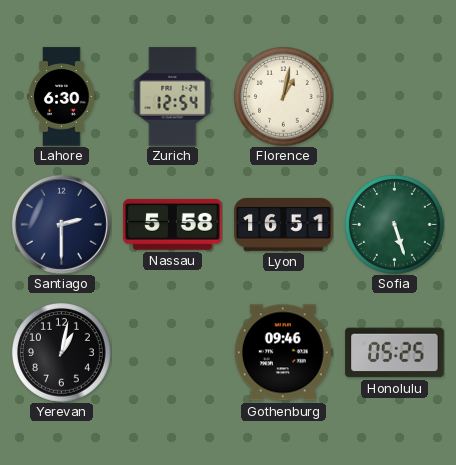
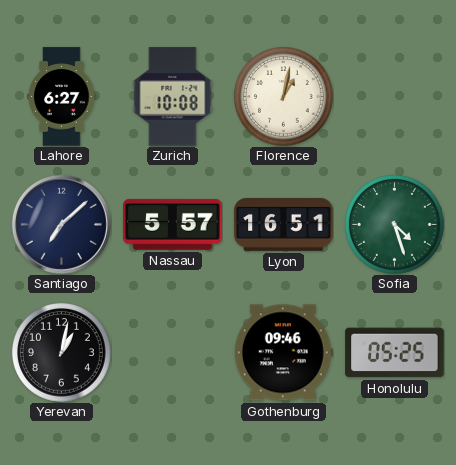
Lahore: 6:30 -> 6:27 (62, 97)
Zurich: 12:54 -> 10:08 (173, 97)
Santiago: 2:30 -> 7:08 (61, 224)
Nassau: 5:58 -> 5:57 (173, 224)
Sofia: 5:27 -> 4:27 (395, 225)
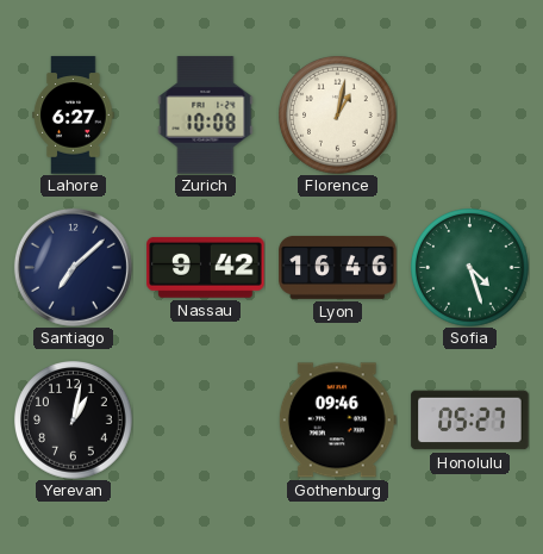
Nassau: 5:57 -> 9:42 (206, 267)
Lyon: 16:51 -> 16:46 (338, 267)
Honolulu: 05:25 -> 05:27 (470, 421)
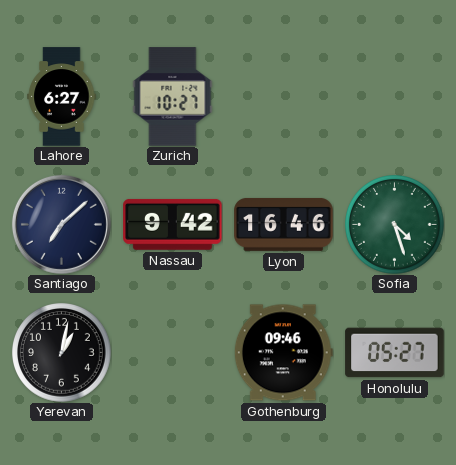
Zurich: 10:08 -> 10:27 (173, 97)
Florence: 1:02 -> none (338, 116)
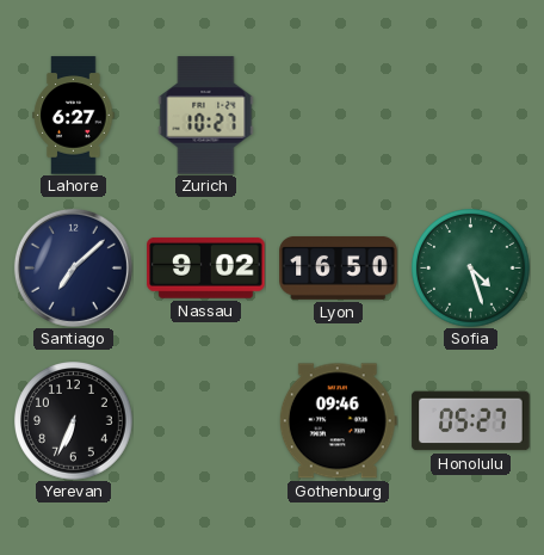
Nassau: 9:42 -> 9:02 (206, 267)
Lyon: 16:46 -> 16:50 (339, 267)
Yerevan: 1:02 -> 6:34 (74, 421)
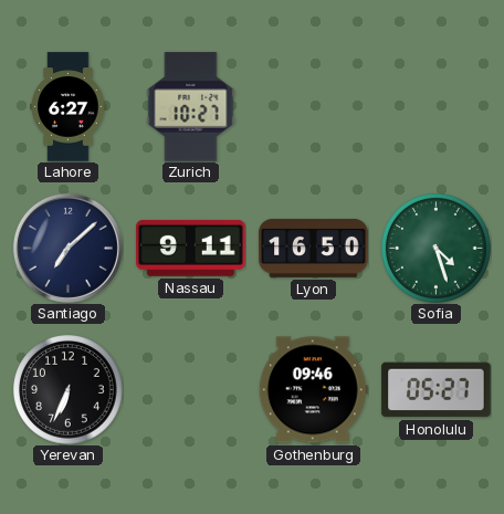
Nassau: 9:02 -> 9:11 (191, 248)
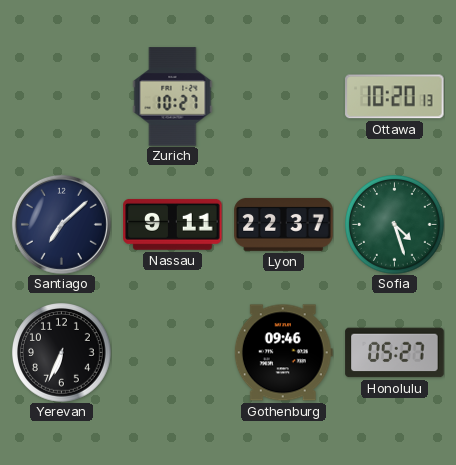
Lahore: 6:27 -> none (69, 107)
Ottawa: none -> 10:20 (395, 97)
Lyon: 16:50 -> 22:37 (284, 224)
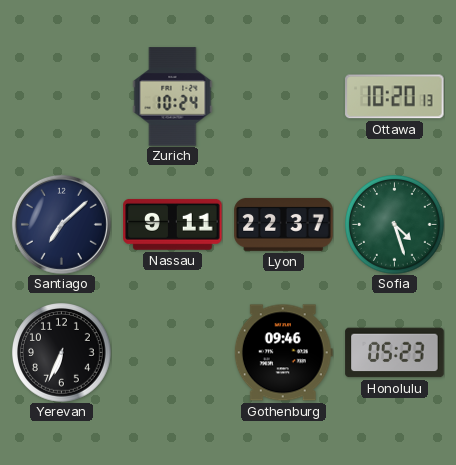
Zurich: 10:27 -> 10:24 (173, 97)
Honolulu: 05:27 -> 05:23 (395, 353)
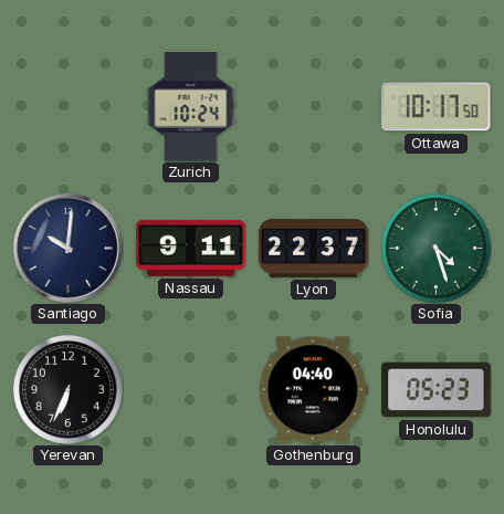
Ottawa: 10:20 -> 10:17 (437, 107)
Santiago: 7:08 -> 10:01 (67, 248)
Gothenburg: 09:46 -> 04:40 (313, 390)
